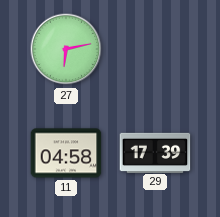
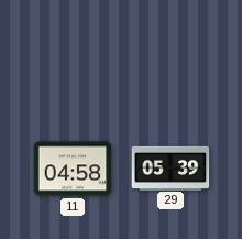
27: 6:13 -> none (66, 49)
29: 17:39 -> 05:39 (170, 167)
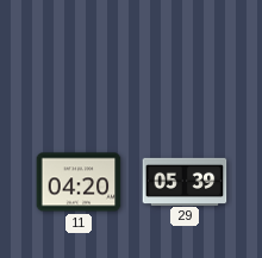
11: 04:58 -> 04:20 (79, 182)
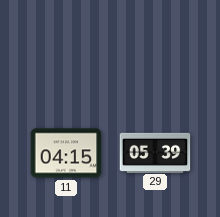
11: 04:20 -> 04:15 (66, 153)
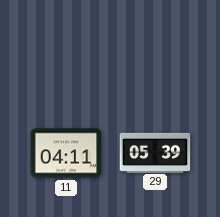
11: 04:15 -> 04:11 (66, 153)
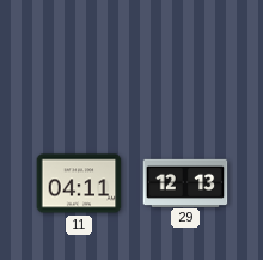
29: 05:39 -> 12:13 (185, 182)
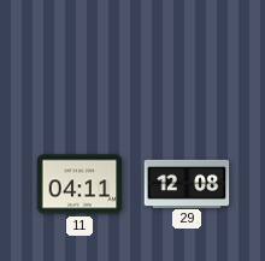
29: 12:13 -> 12:08 (187, 183)
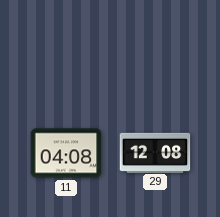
11: 04:11 -> 04:08 (66, 153)
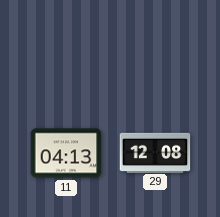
11: 04:08 -> 04:13 (66, 153)
